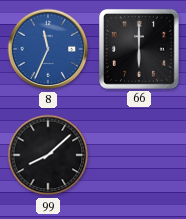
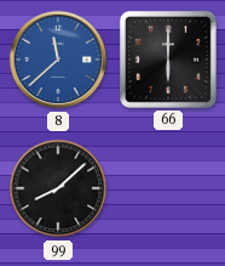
8: 11:34 -> 11:38 (58, 60)
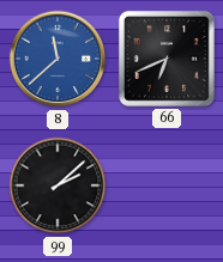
66: 6:00 -> 6:41 (167, 59)
99: 8:08 -> 2:08 (58, 185)
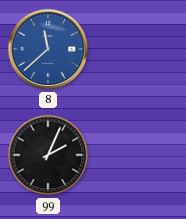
66: 6:41 -> none (167, 59)
99: 2:08 -> 2:04 (48, 155)
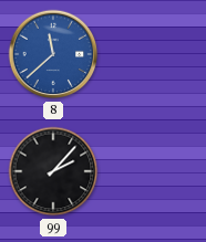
99: 2:04 -> 2:07 (53, 171)
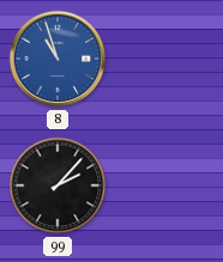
8: 11:38 -> 10:57 (58, 59)
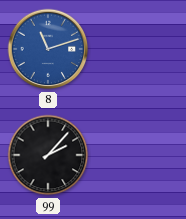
8: 10:57 -> 11:12 (48, 49)
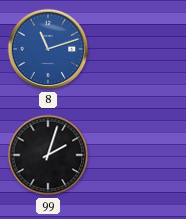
99: 2:07 -> 2:03 (48, 155)
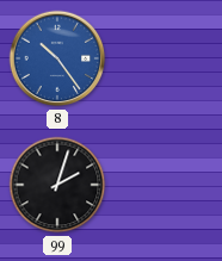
8: 11:12 -> 10:24 (57, 58)
